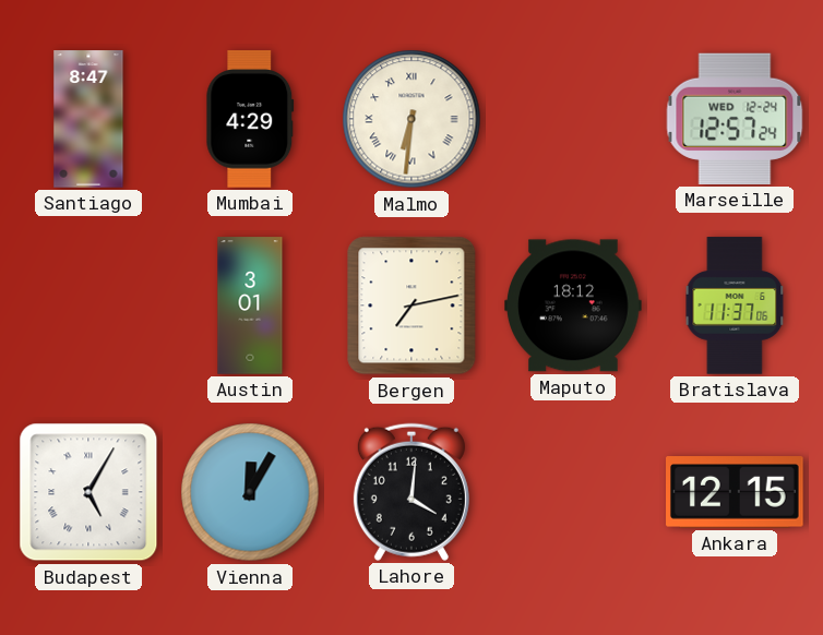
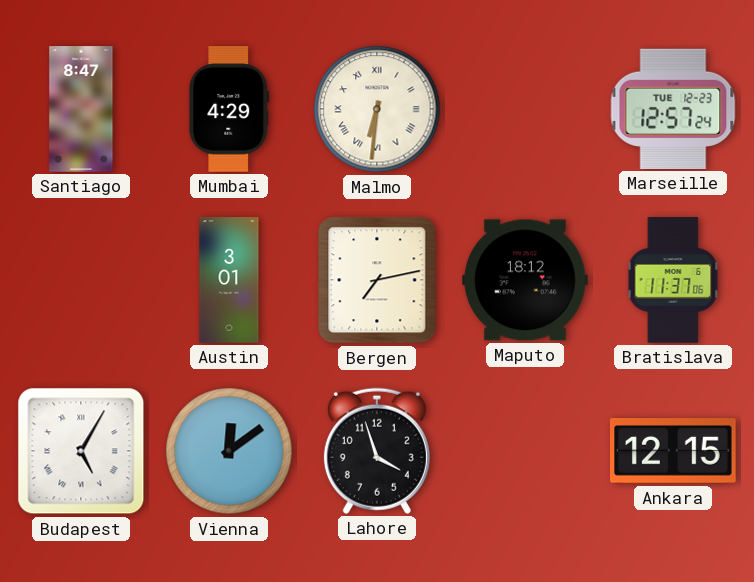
Marseille date: WED 12-24 -> TUE 12-23 (673, 109)
Vienna: 12:05 -> 12:09 (229, 451)
Lahore: 4:01 -> 3:57 (377, 451)
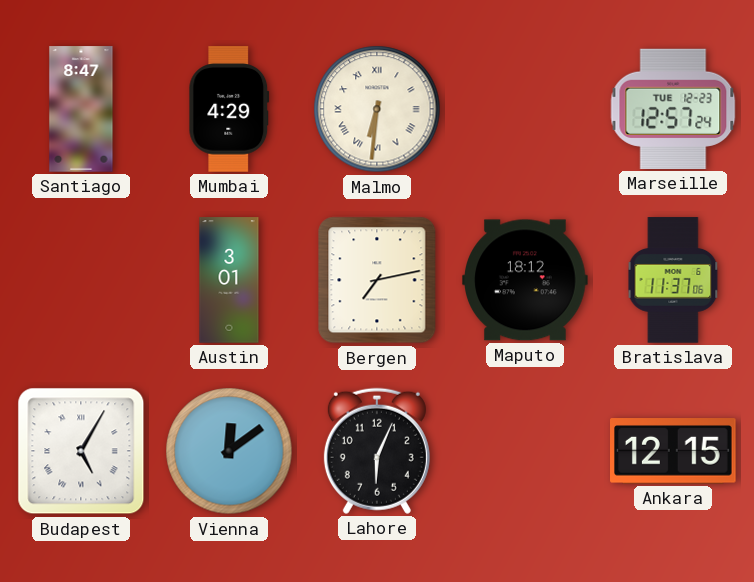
Lahore: 3:57 -> 6:04 (377, 451)
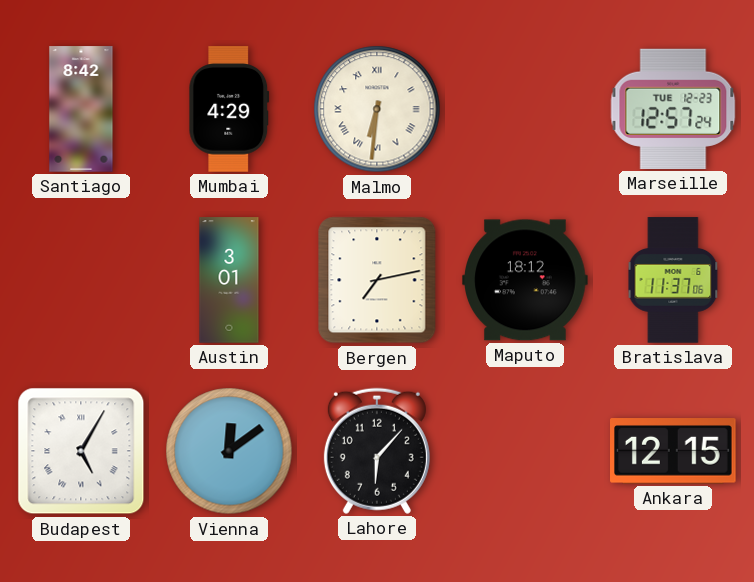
Santiago: 8:47 -> 8:42 (81, 109)
Lahore: 6:04 -> 6:07 (377, 451)
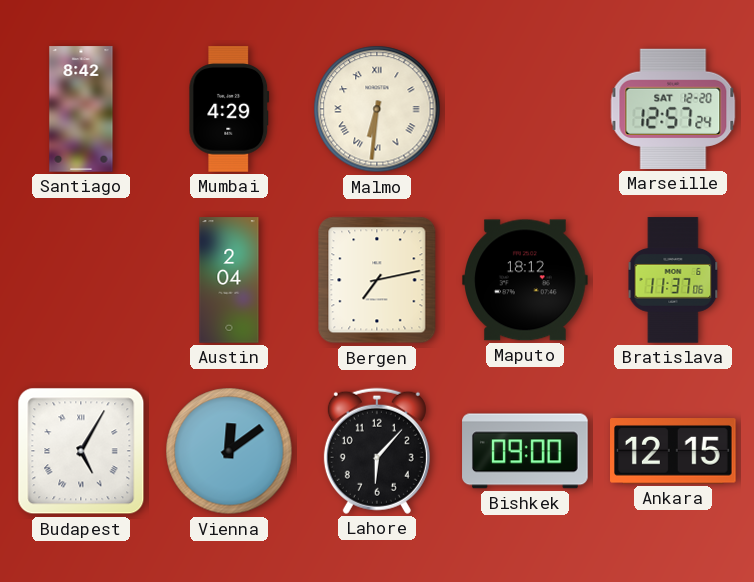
Marseille date: TUE 12-23 -> SAT 12-20 (673, 109)
Austin: 3:01 -> 2:04 (229, 280)
Bishkek: none -> 09:00 (525, 451)
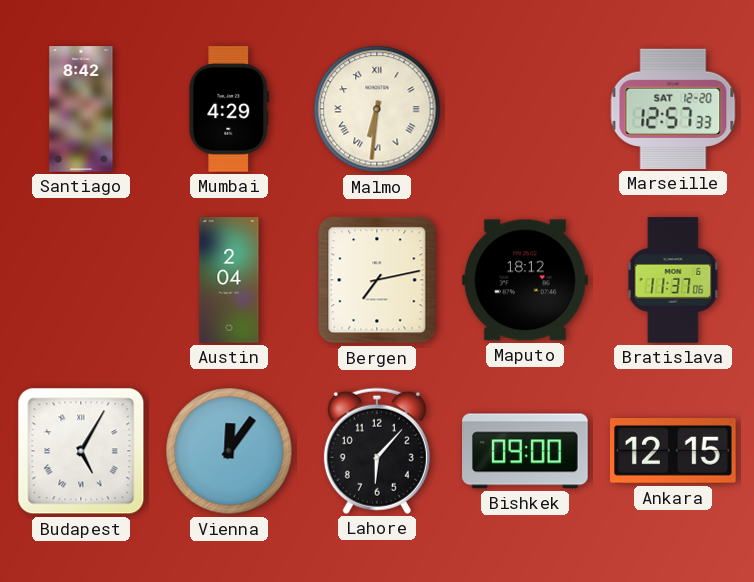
Marseille: 12:57:24 -> 12:57:33 (673, 109)
Vienna: 12:09 -> 12:06 (229, 451)
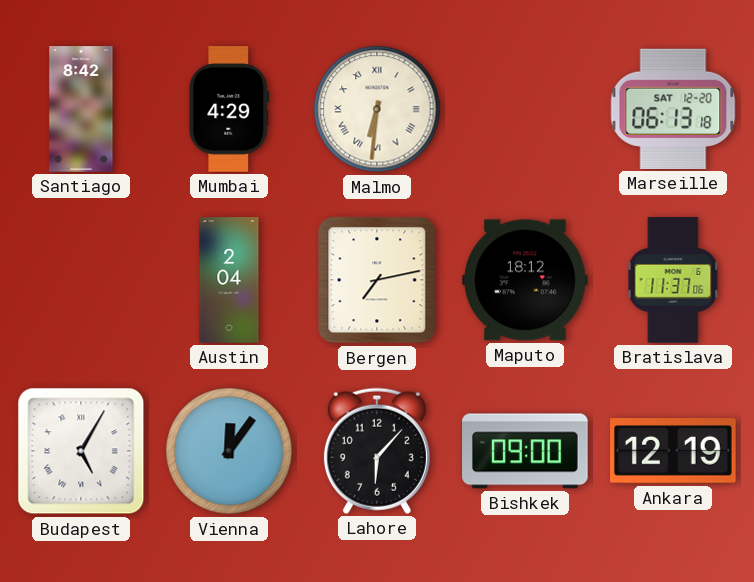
Marseille: 12:57 -> 06:13 (673, 109)
Ankara: 12:15 -> 12:19 (674, 451)
